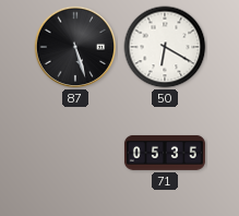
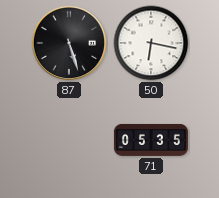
50: 6:20 -> 6:17 (151, 43)
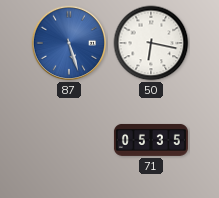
87 dial: black -> blue (69, 43)
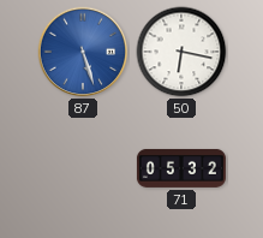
71: 05:35 -> 05:32 (181, 168)
